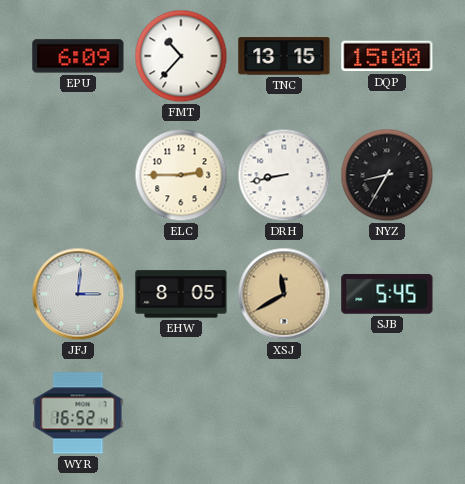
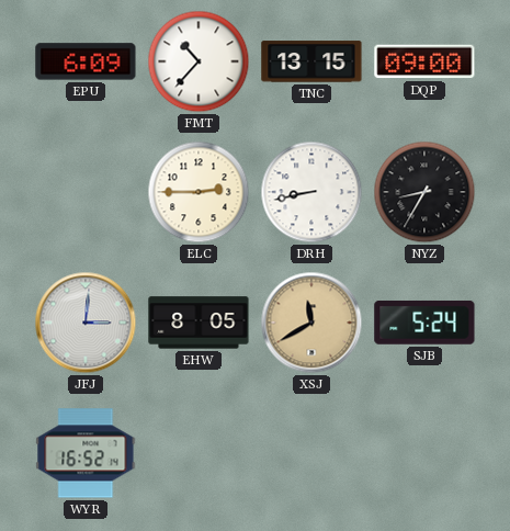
DQP: 15:00 -> 09:00 (424, 61)
SJB: 5:45 -> 5:24 (424, 323)
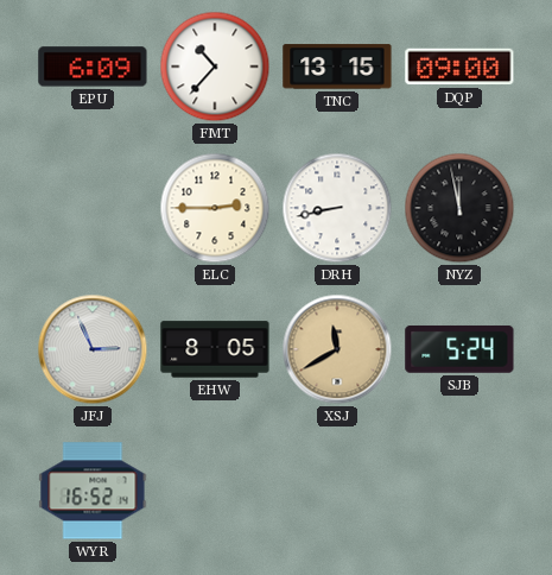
NYZ: 8:35 -> 11:58 (459, 208)
JFJ: 3:01 -> 2:56 (93, 349)
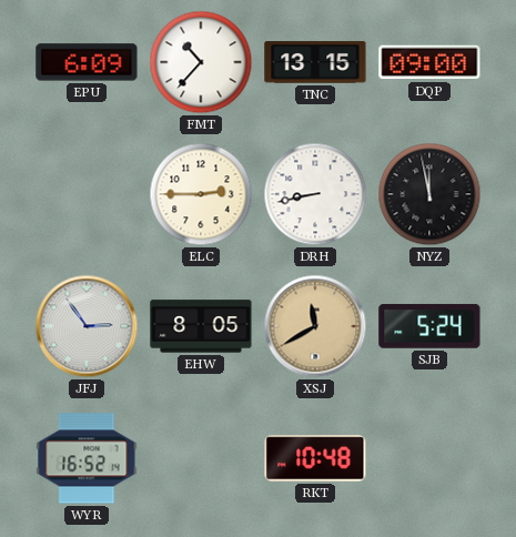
JFJ: 2:56 -> 2:54 (87, 326)
RKT: none -> 10:48 (315, 458)
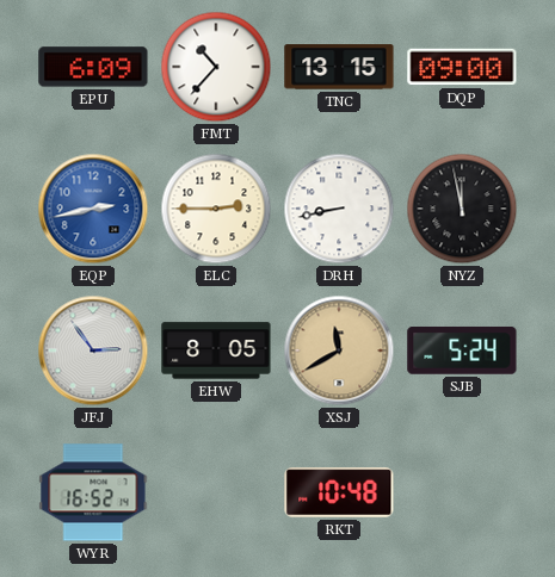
EQP: none -> 2:43 (93, 209)
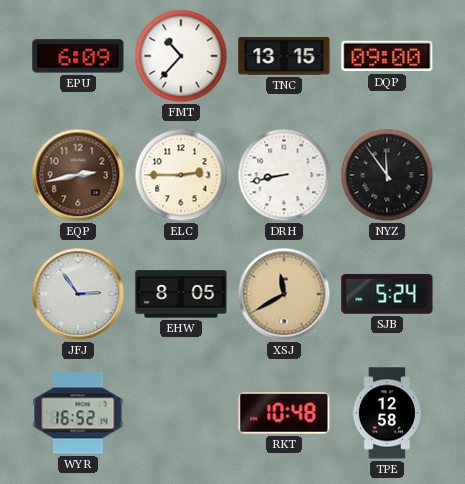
EQP dial: blue -> brown (78, 175)
NYZ: 11:58 -> 11:54 (387, 175)
TPE: none -> 12:58 (387, 413)
